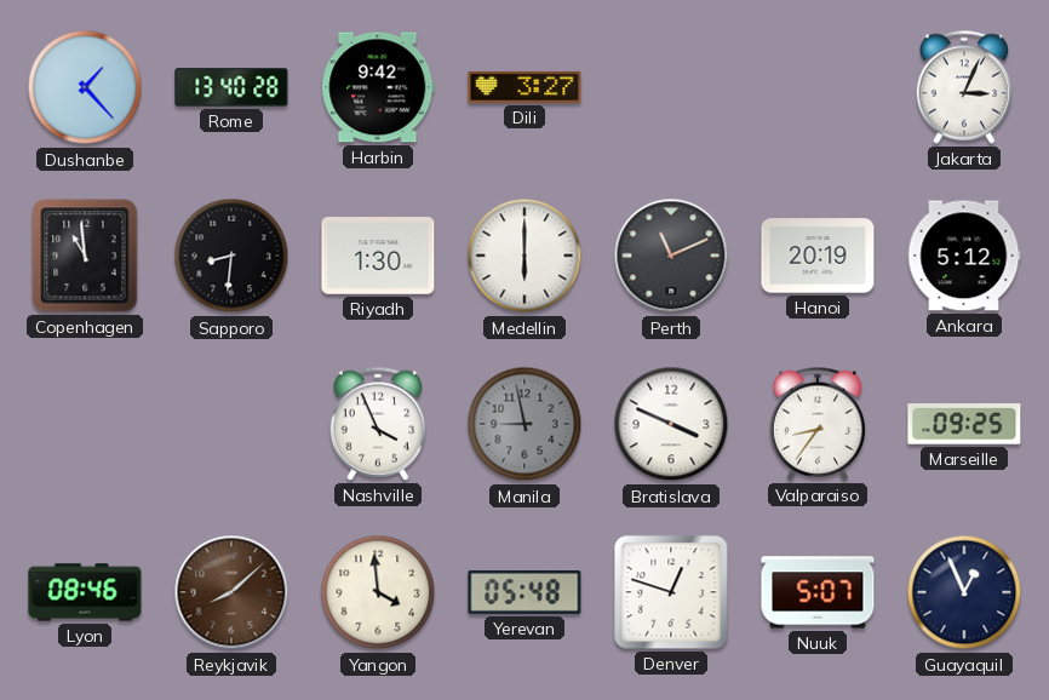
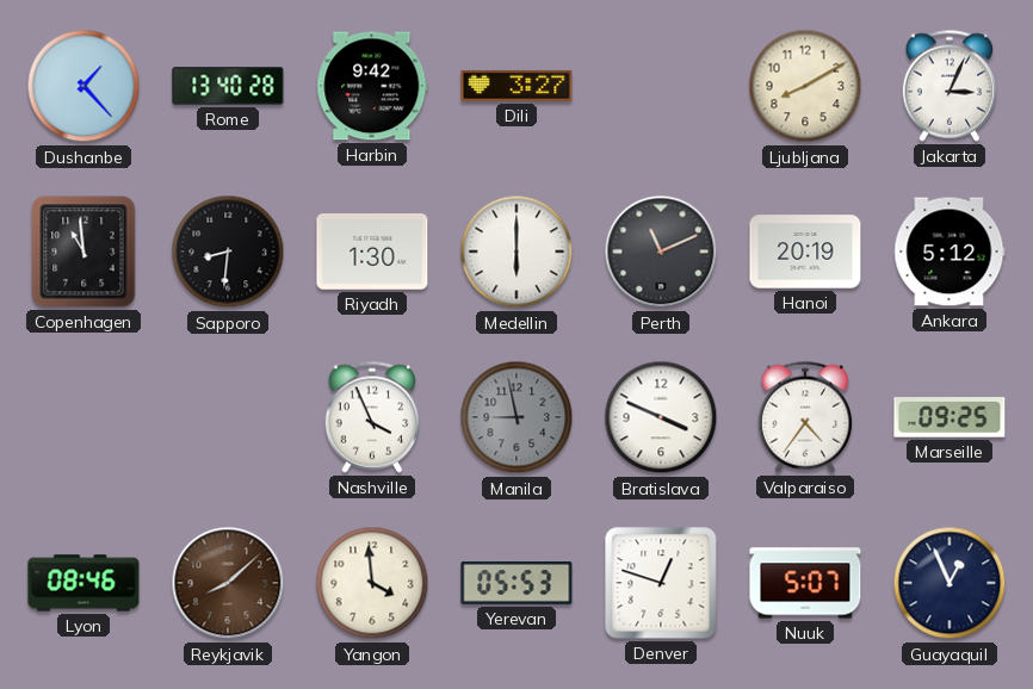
Ljubljana: none -> 8:10 (805, 86)
Valparaiso: 8:36 -> 4:36 (805, 417)
Yerevan: 05:48 -> 05:53 (516, 583)
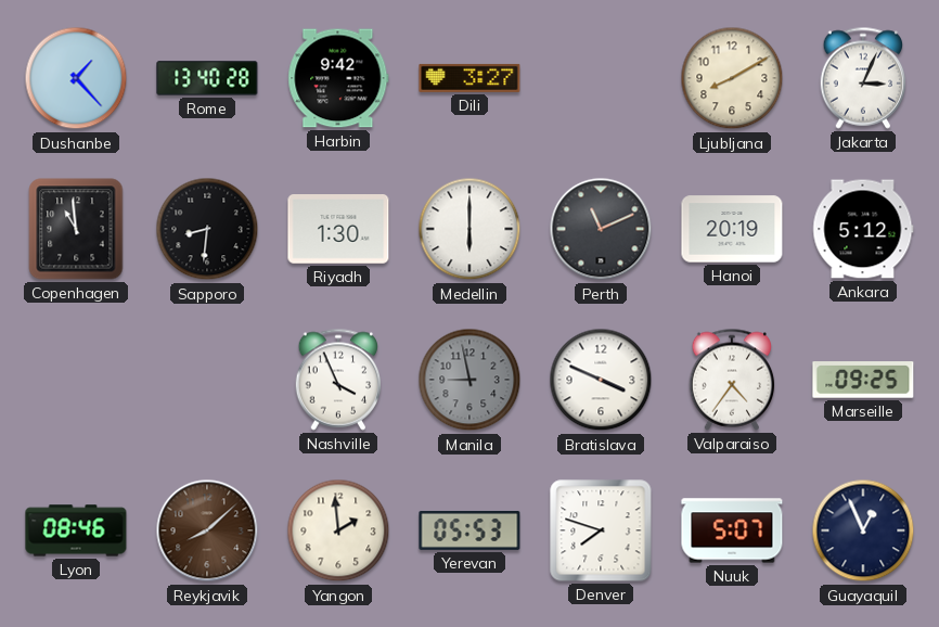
Yangon: 3:59 -> 1:59 (338, 530)
Denver: 12:48 -> 7:48 (601, 530)
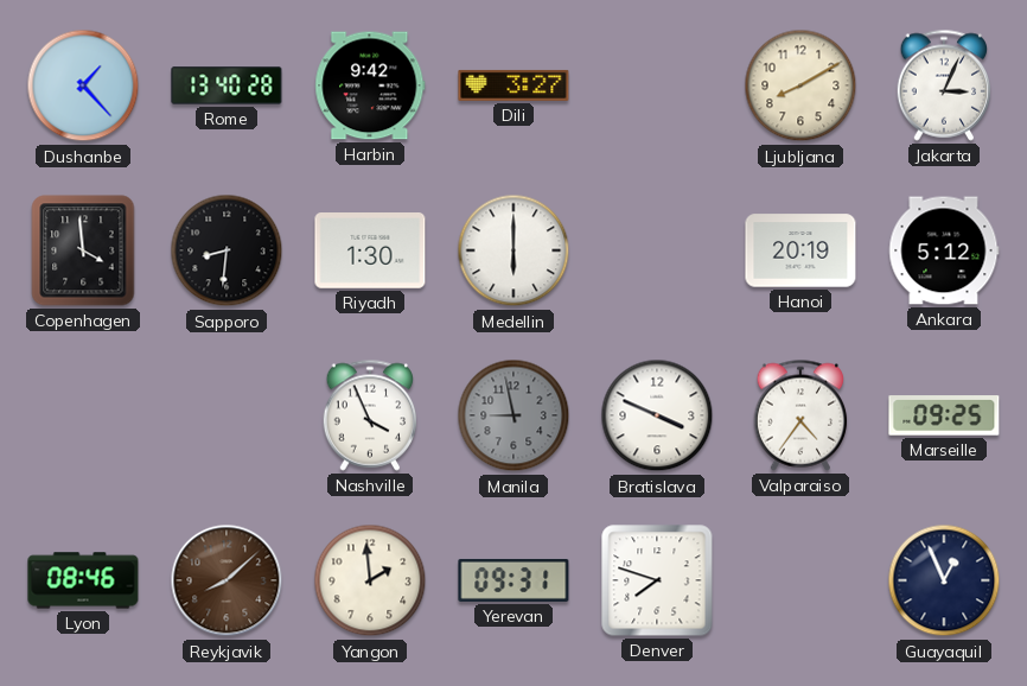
Copenhagen: 10:59 -> 3:59 (83, 250)
Perth: 11:11 -> none (601, 229)
Yerevan: 05:53 -> 09:31 (513, 580)
Nuuk: 5:07 -> none (732, 530)
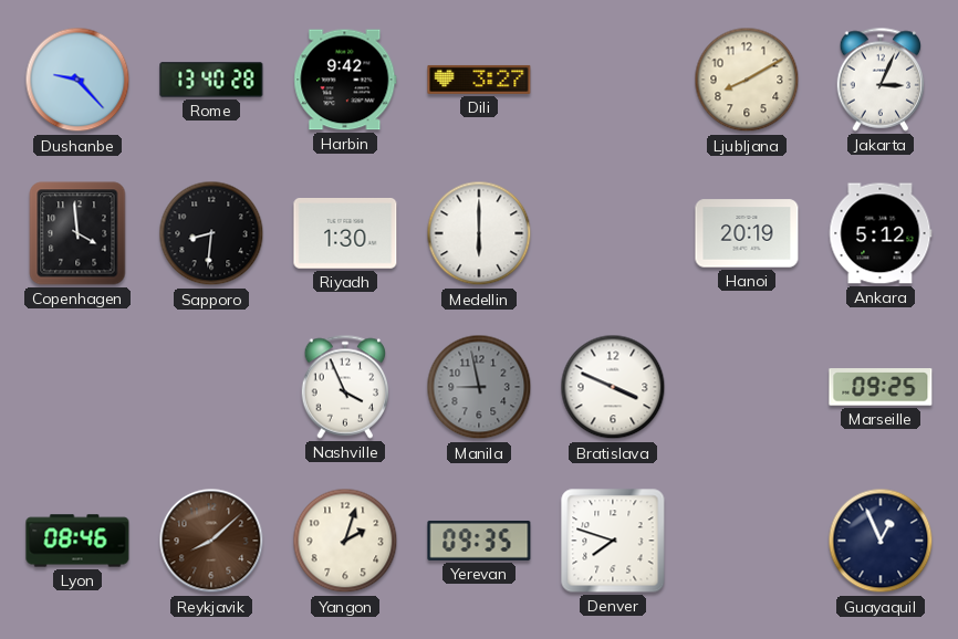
Dushanbe: 1:23 -> 9:23 (77, 80)
Valparaiso: 4:36 -> none (800, 415)
Yangon: 1:59 -> 2:03 (345, 541)
Yerevan: 09:31 -> 09:35 (479, 541)
